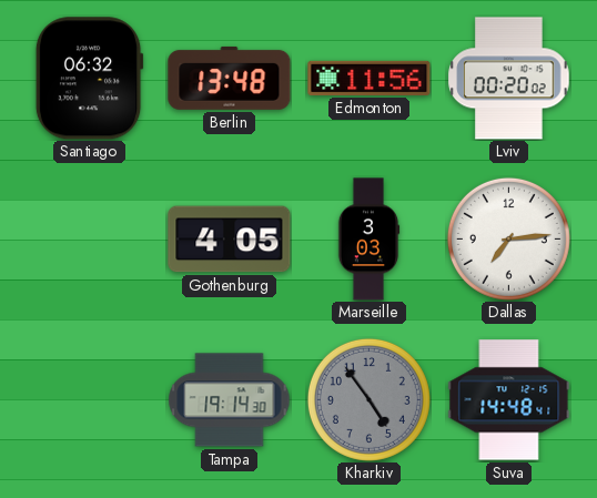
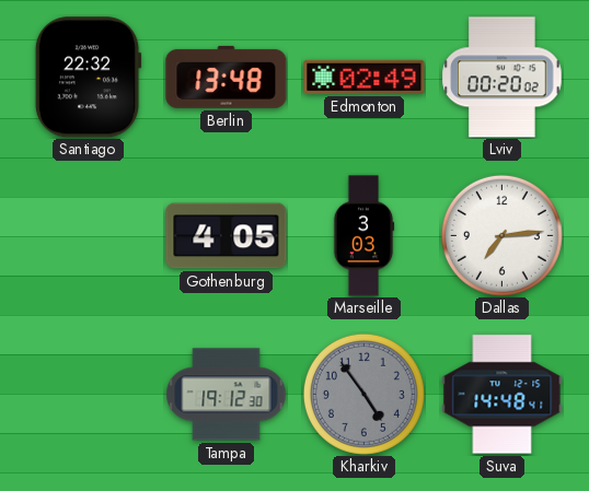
Santiago: 06:32 -> 22:32 (88, 78)
Edmonton: 11:56 -> 02:49 (365, 77)
Tampa: 19:14 -> 19:12 (227, 395)
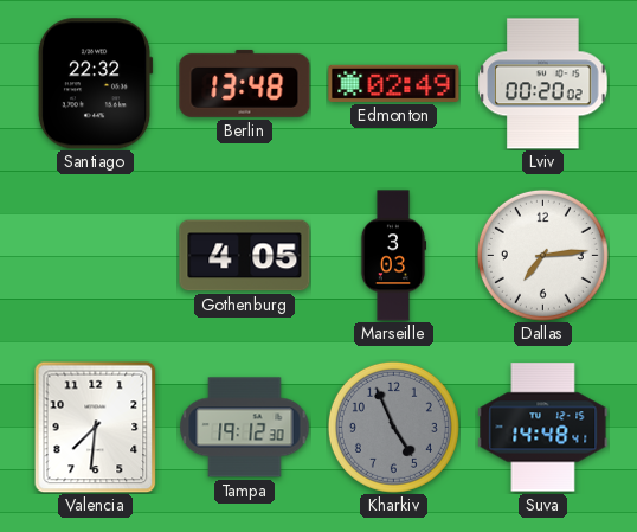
Valencia: none -> 7:31 (96, 427)
Kharkiv: 4:54 -> 4:56 (393, 427)
